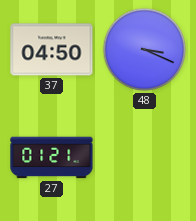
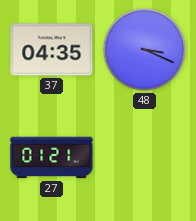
37: 04:50 -> 04:35 (52, 50)
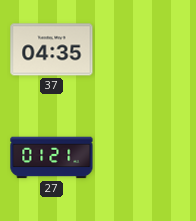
48: 3:19 -> none (145, 50)
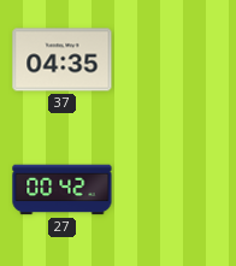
27: 01:21 -> 00:42 (63, 190)
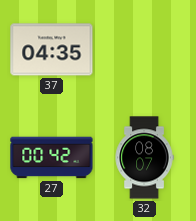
32: none -> 08:07 (144, 158)
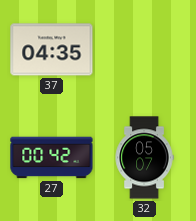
32: 08:07 -> 05:07 (144, 158)
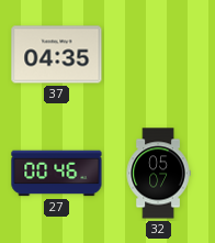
27: 00:42 -> 00:46 (57, 174)
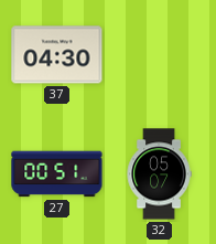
37: 04:35 -> 04:30 (57, 55)
27: 00:46 -> 00:51 (57, 174)
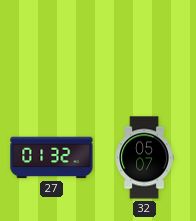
37: 04:30 -> none (57, 55)
27: 00:51 -> 01:32 (52, 158)
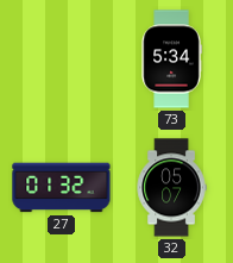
73: none -> 5:34 (171, 60)
